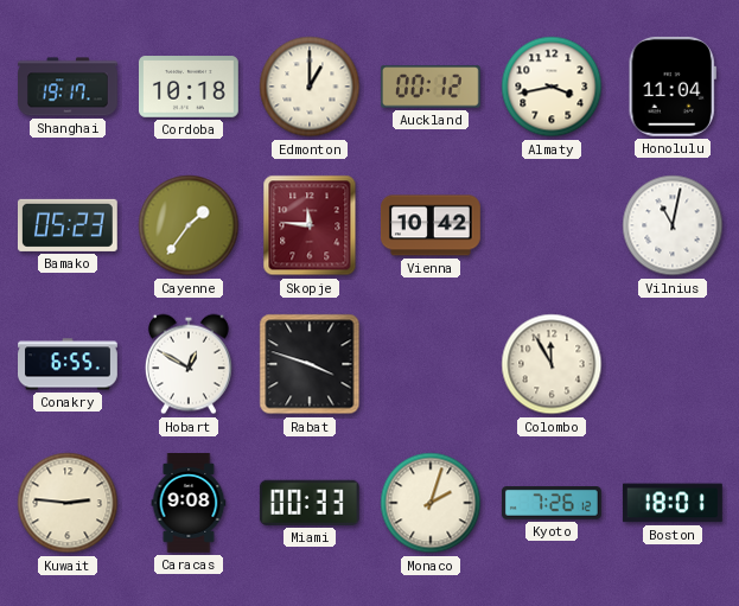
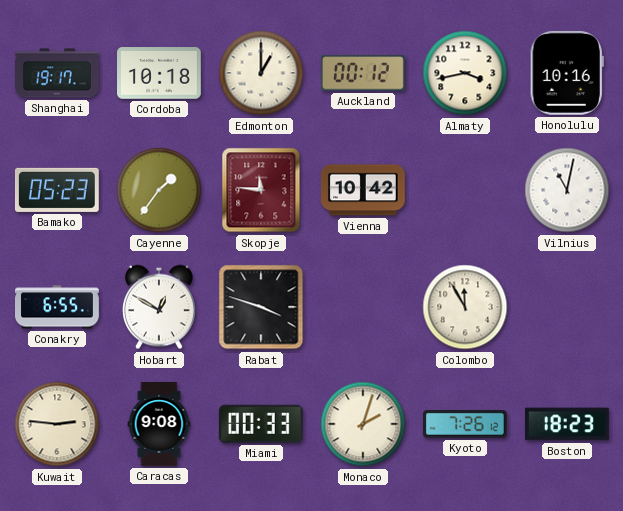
Honolulu: 11:04 -> 10:16 (567, 73)
Boston: 18:01 -> 18:23 (567, 424)
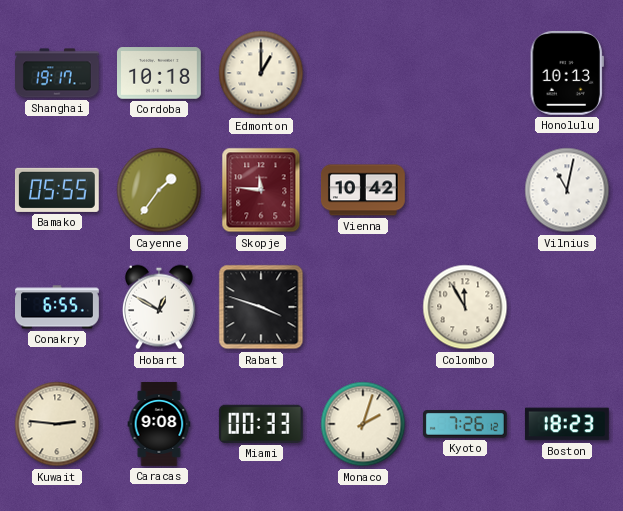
Auckland: 00:12 -> none (363, 73)
Almaty: 3:43 -> none (465, 73)
Honolulu: 10:16 -> 10:13 (567, 73)
Bamako: 05:23 -> 05:55 (57, 190)
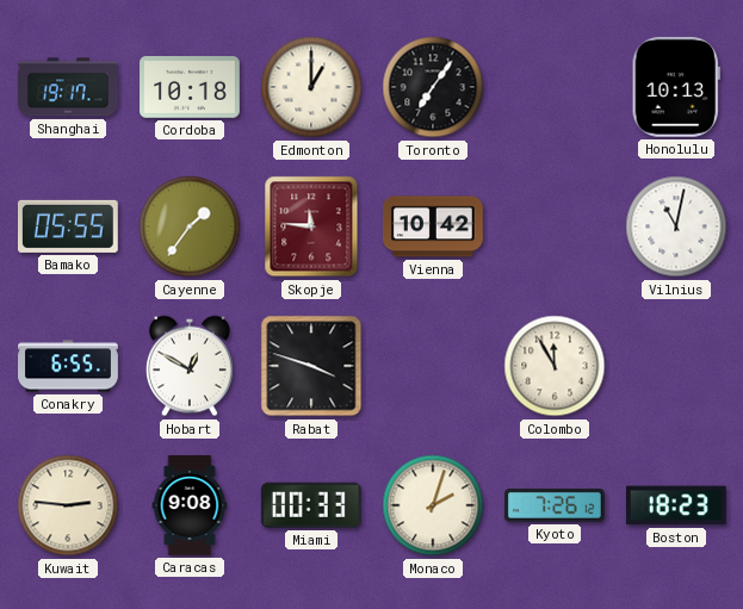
Toronto: none -> 7:06 (433, 87)
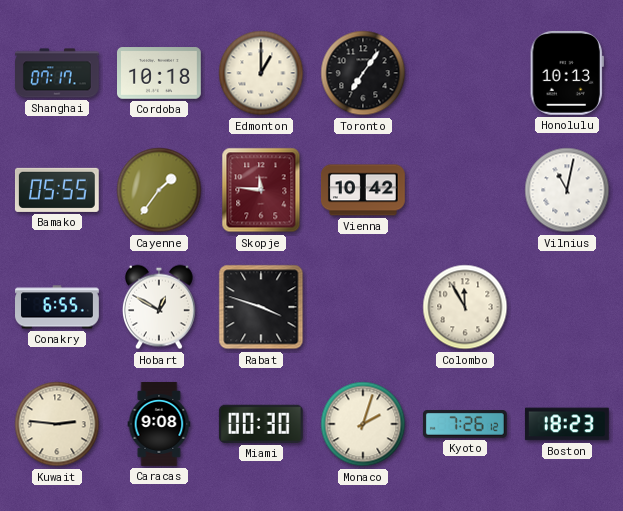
Shanghai: 19:17 -> 07:17 (58, 73)
Miami: 00:33 -> 00:30 (261, 424)
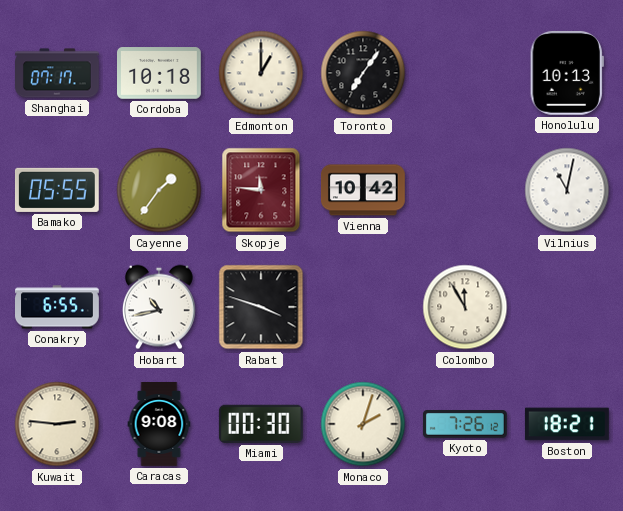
Hobart: 12:50 -> 10:43 (159, 307)
Boston: 18:23 -> 18:21 (567, 424)
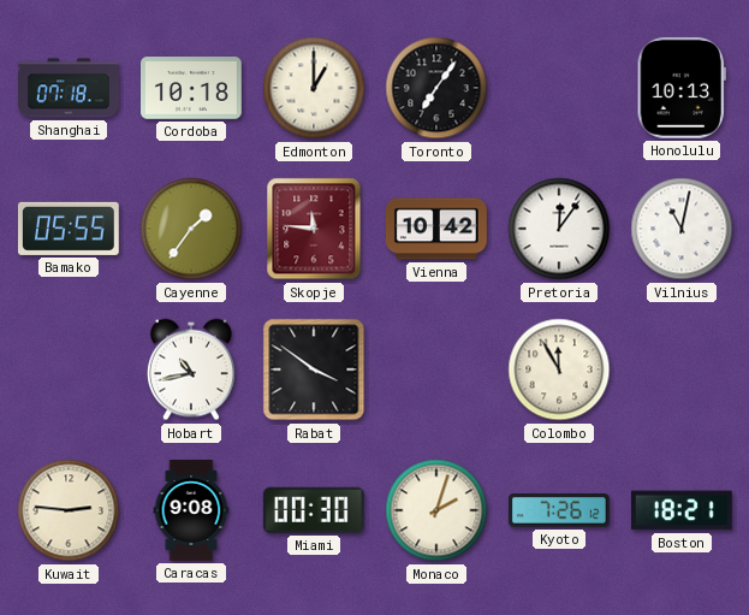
Shanghai: 07:17 -> 07:18 (70, 88)
Pretoria: none -> 12:06 (559, 229)
Conakry: 6:55 -> none (58, 307)
Rabat: 3:48 -> 3:51 (314, 369)
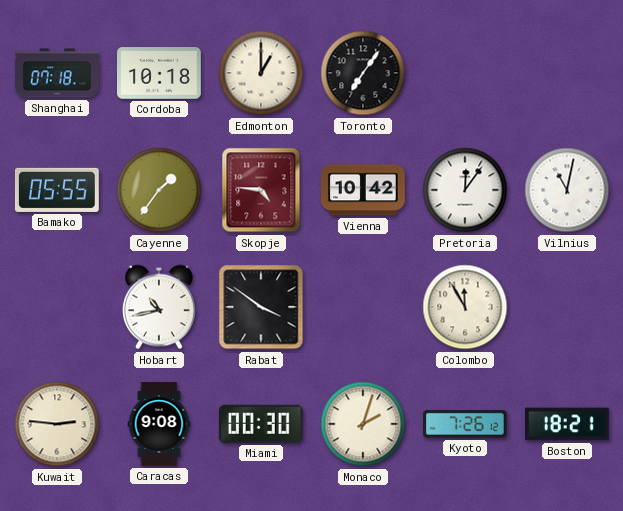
Honolulu: 10:13 -> none (682, 88)
Skopje: 11:46 -> 4:46 (261, 190)
